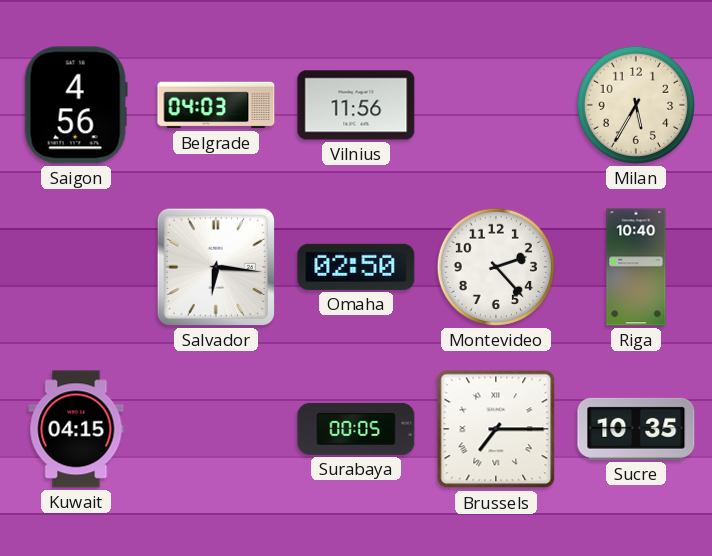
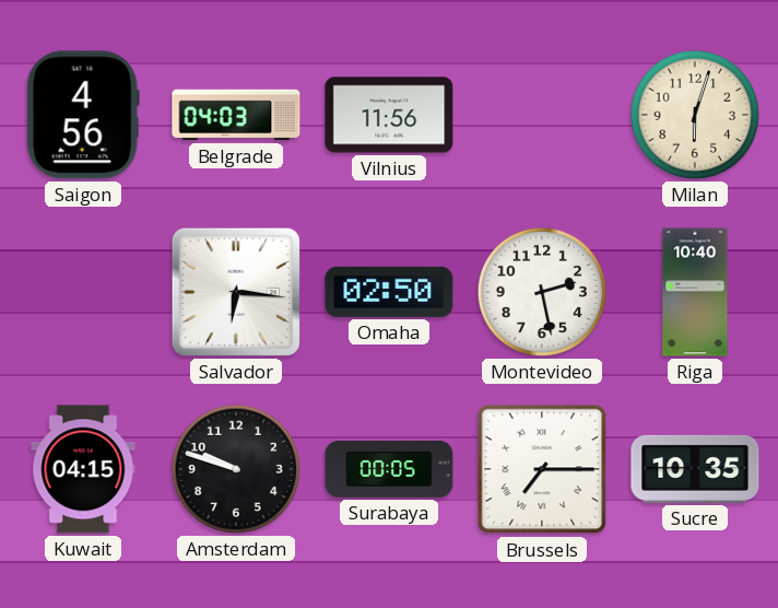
Milan: 5:35 -> 6:03 (695, 115)
Montevideo: 2:23 -> 2:28 (542, 292)
Amsterdam: none -> 9:48 (236, 469)
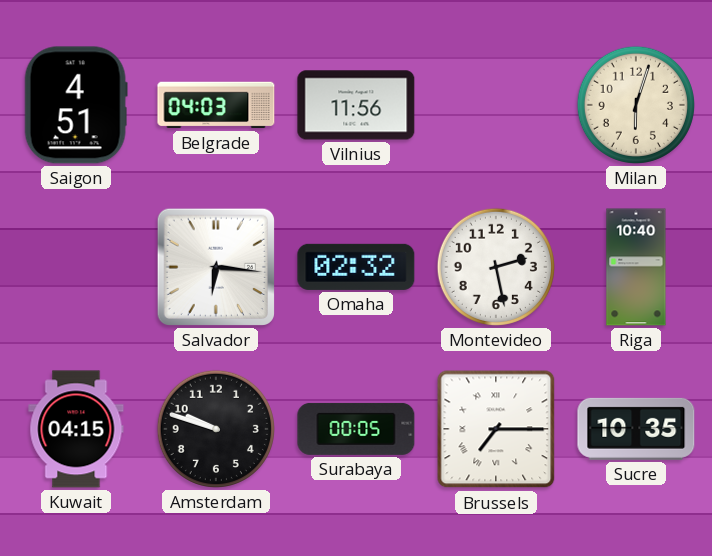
Saigon: 4:56 -> 4:51 (76, 105)
Omaha: 02:50 -> 02:32 (356, 267)
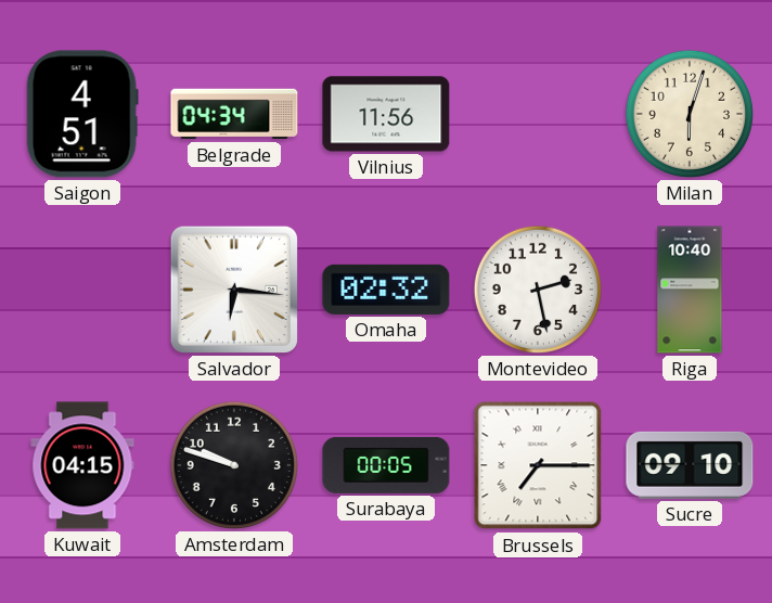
Belgrade: 04:03 -> 04:34 (234, 114)
Sucre: 10:35 -> 09:10 (690, 465)
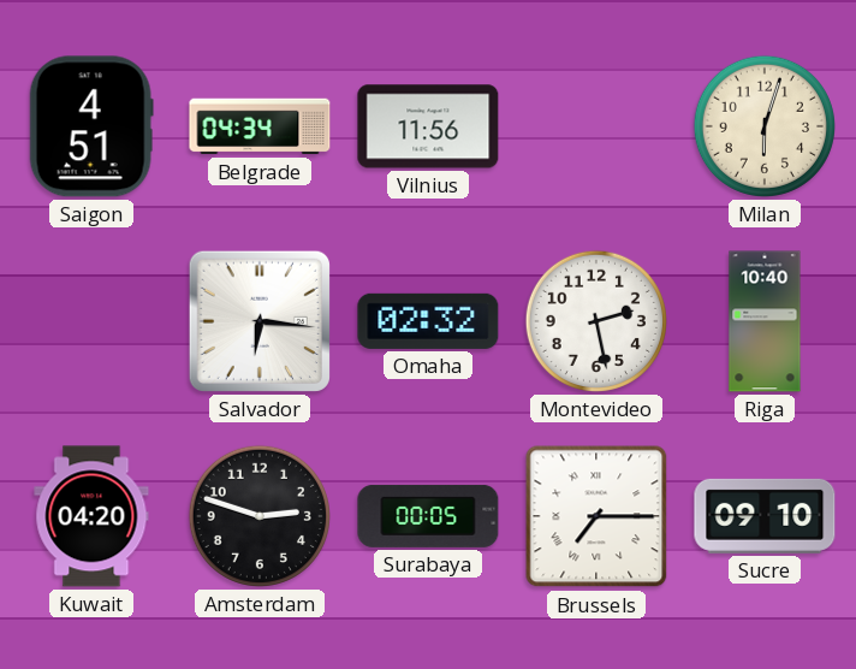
Kuwait: 04:15 -> 04:20 (91, 516)
Amsterdam: 9:48 -> 2:48 (260, 516)
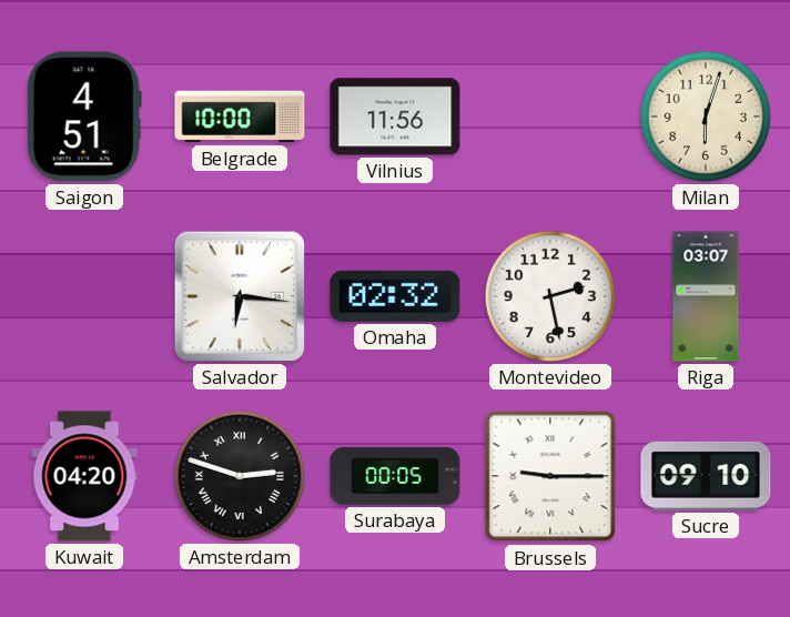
Belgrade: 04:34 -> 10:00 (240, 117)
Riga: 10:40 -> 03:07 (706, 296)
Amsterdam numerals: Arabic -> Roman (240, 476)
Brussels: 7:15 -> 9:15 (550, 476)
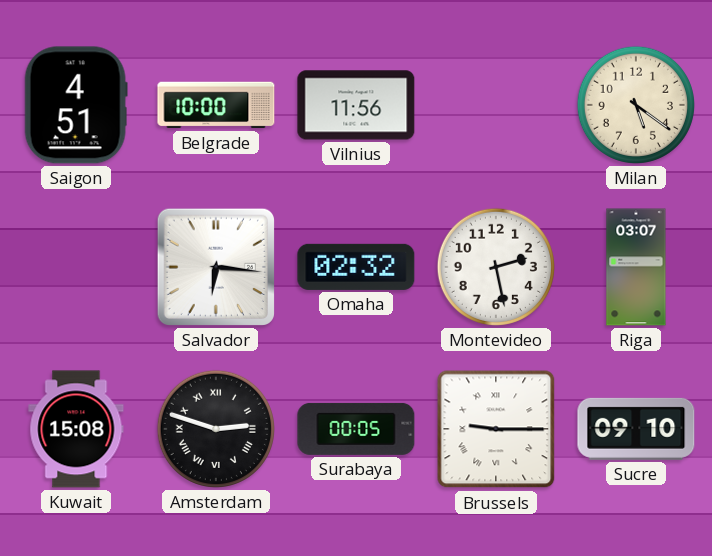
Milan: 6:03 -> 5:21 (636, 105)
Kuwait: 04:20 -> 15:08 (76, 429)
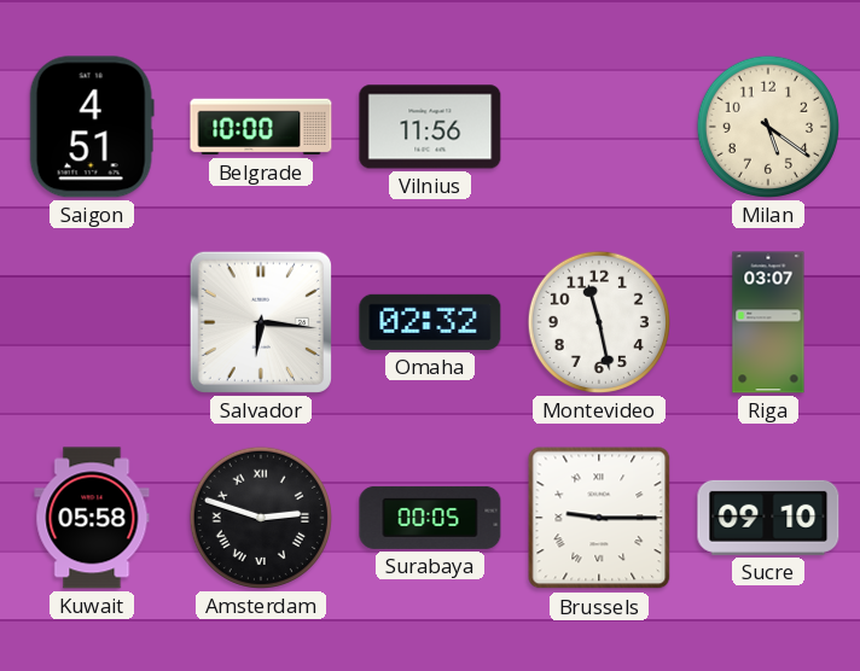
Montevideo: 2:28 -> 11:28 (599, 322)
Kuwait: 15:08 -> 05:58 (92, 518)
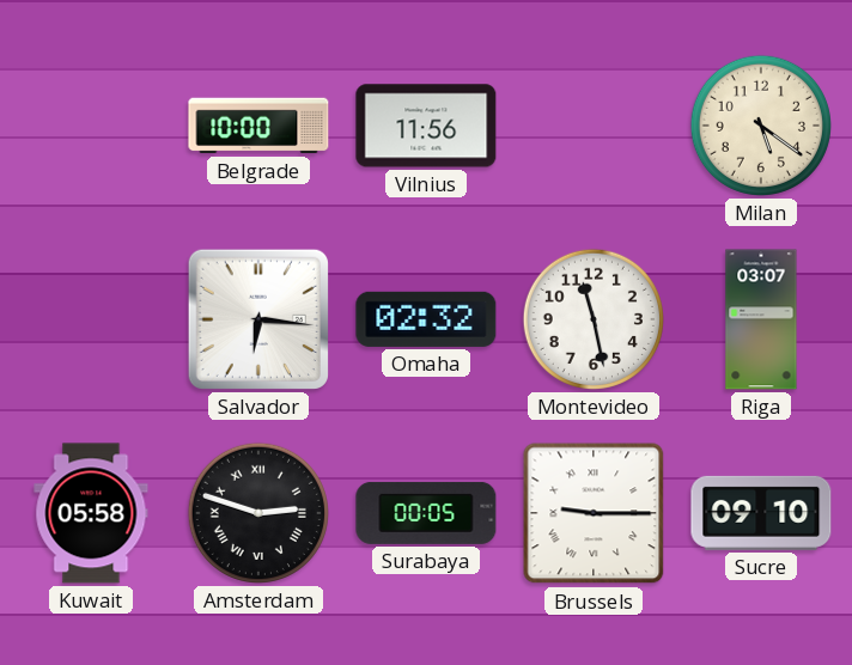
Saigon: 4:51 -> none (92, 127)
